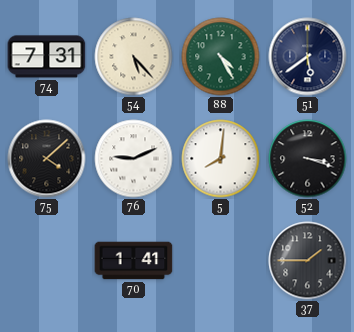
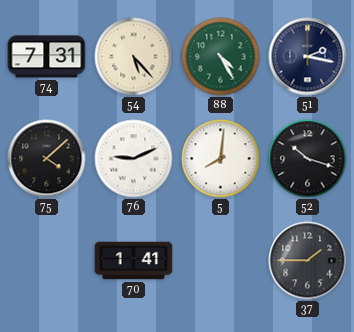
51: 5:39 -> 2:17 (308, 57)
52: 3:18 -> 10:18 (308, 159)
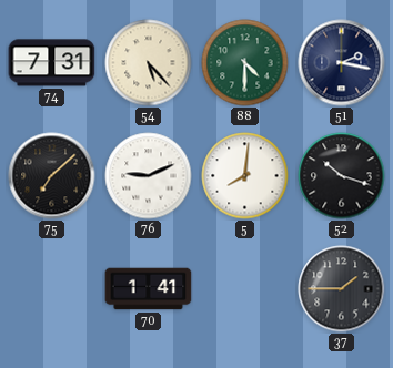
88: 4:25 -> 4:30 (245, 63)
75: 4:08 -> 7:08 (52, 176)
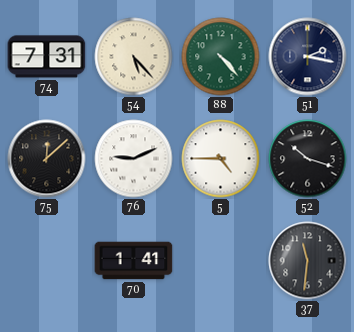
88: 4:30 -> 4:23 (221, 57)
75: 7:08 -> 12:08 (47, 159)
5: 8:01 -> 4:45 (221, 159)
37: 1:45 -> 11:31 (308, 261)
